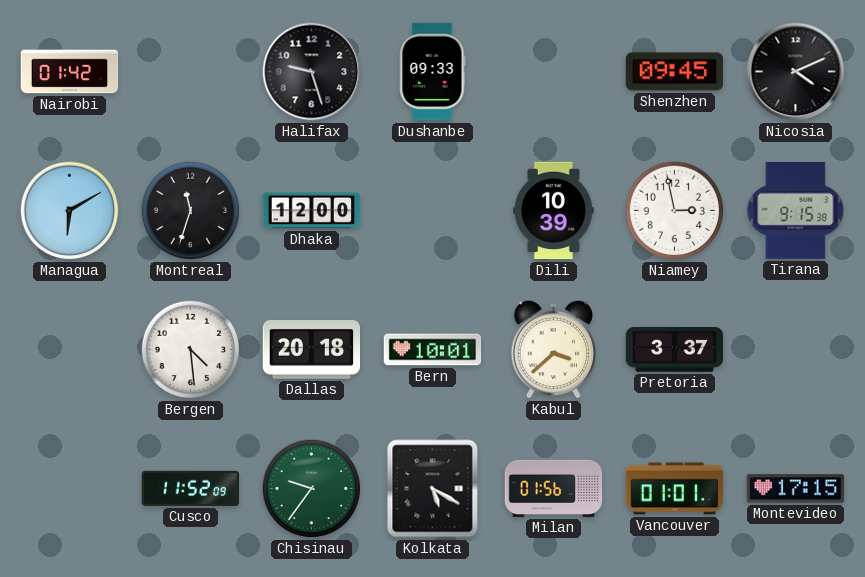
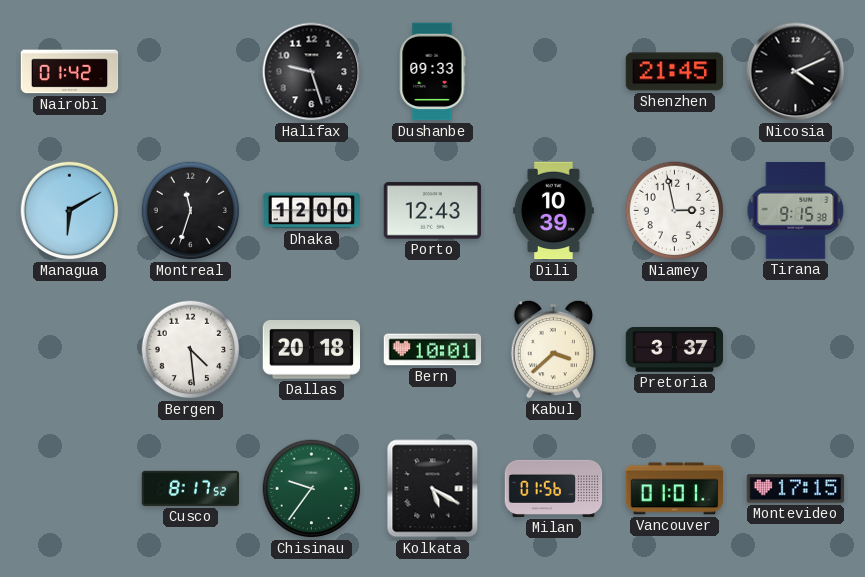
Shenzhen: 09:45 -> 21:45 (675, 72)
Porto: none -> 12:43 (433, 211)
Cusco: 11:52 -> 8:17 (191, 488)
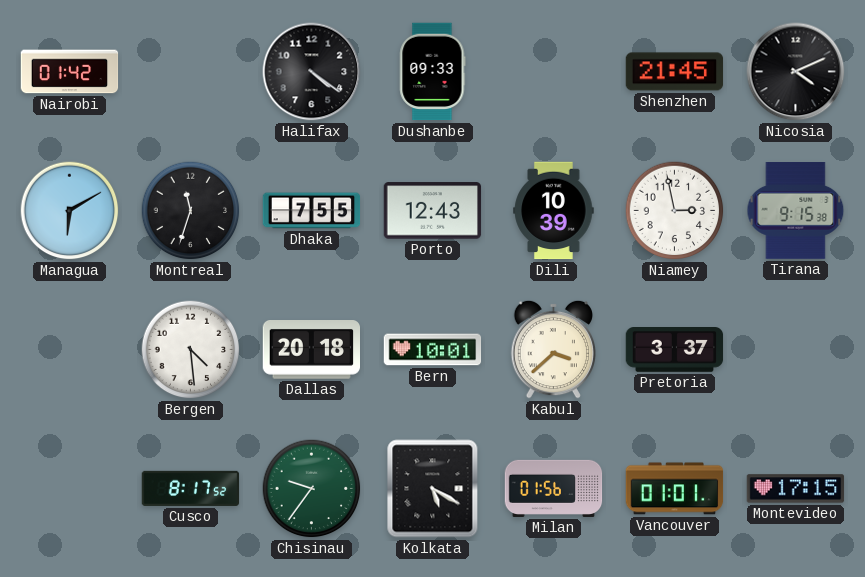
Halifax: 9:27 -> 4:21 (312, 72)
Dhaka: 12:00 -> 7:55 (312, 211)
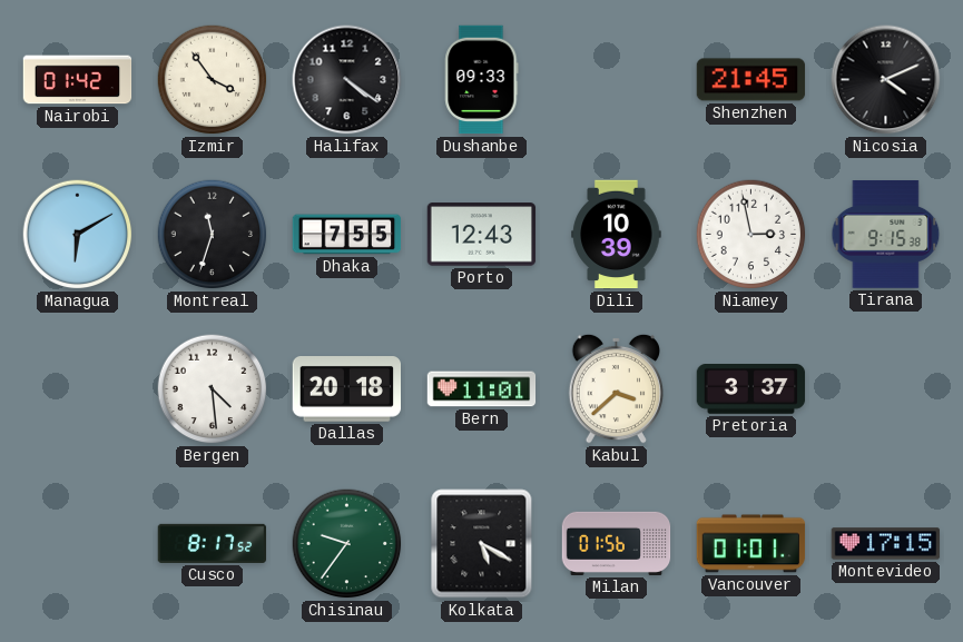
Izmir: none -> 3:54 (213, 80)
Bern: 10:01 -> 11:01 (482, 389)
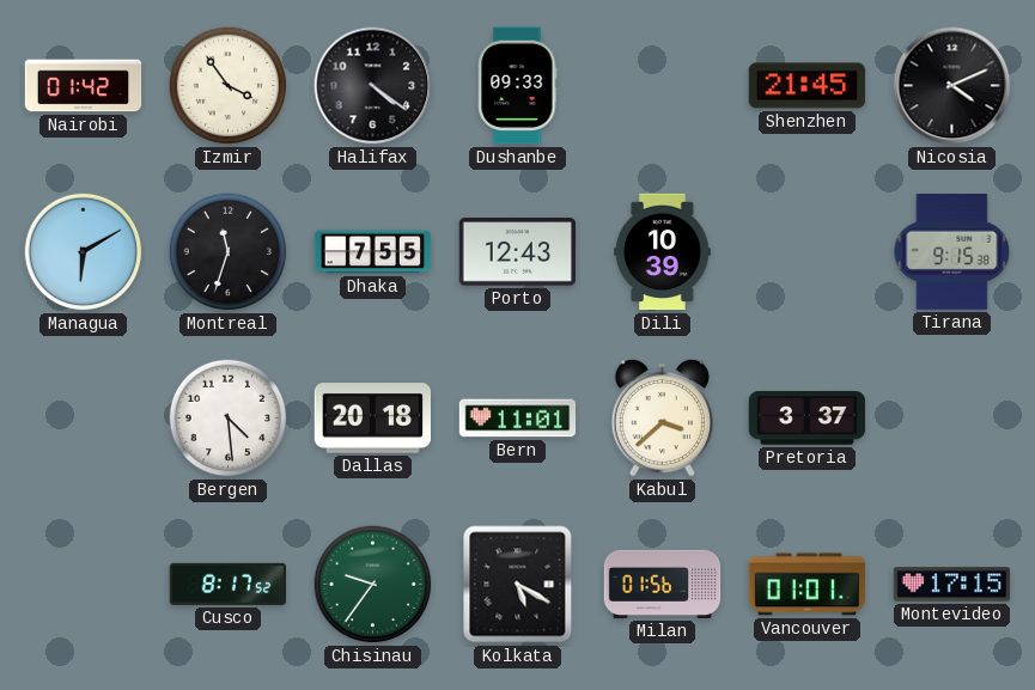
Niamey: 2:58 -> none (751, 235)
